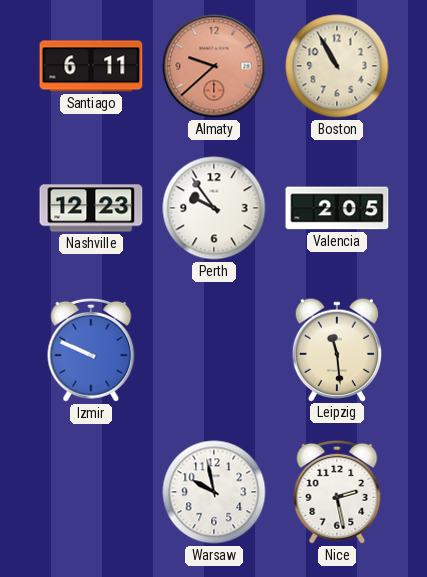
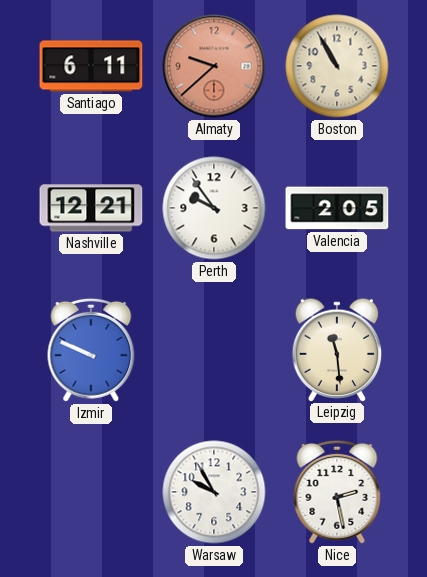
Nashville: 12:23 -> 12:21 (91, 208)
Warsaw: 9:58 -> 9:55 (214, 492)
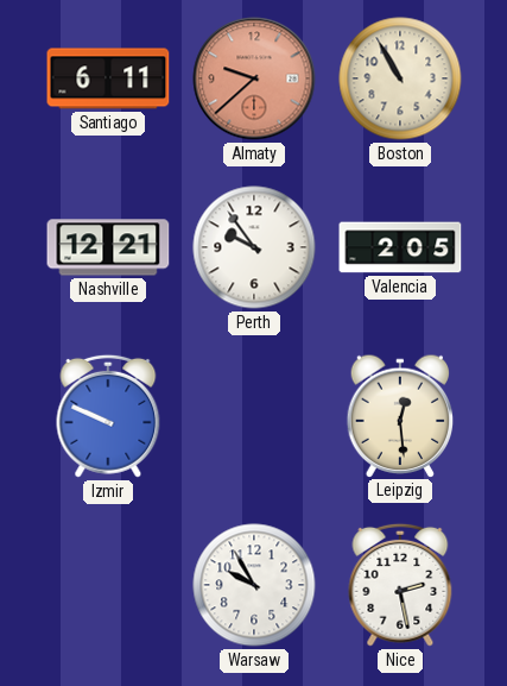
Leipzig: 11:29 -> 12:29 (400, 415)
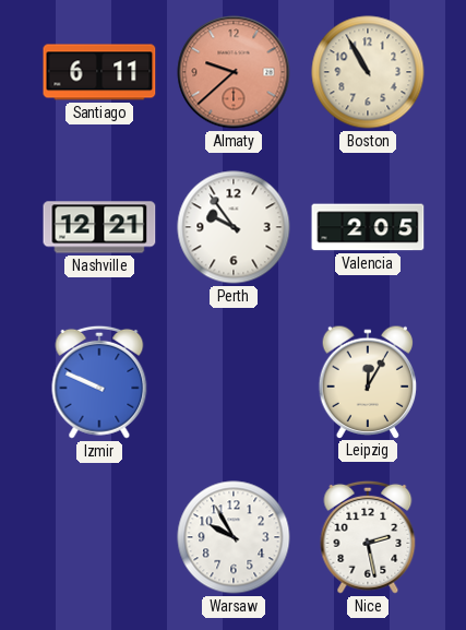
Leipzig: 12:29 -> 12:05 (368, 381)
